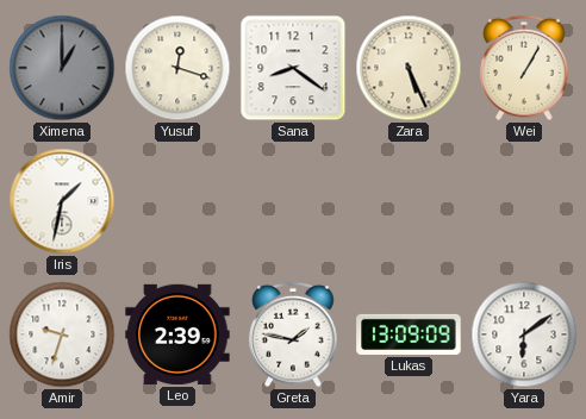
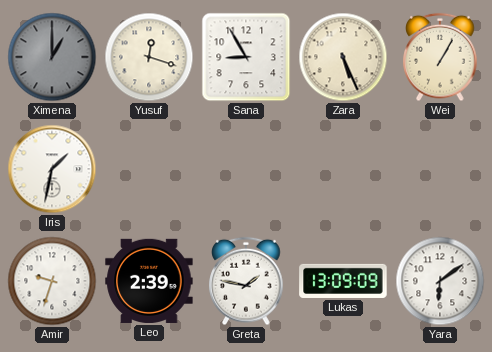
Sana: 8:21 -> 8:55 (246, 57)
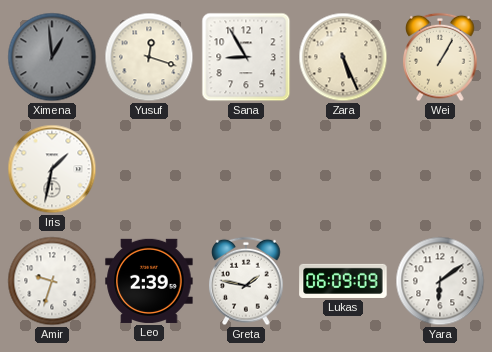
Ximena: 1:00 -> 12:59 (52, 57)
Lukas: 13:09 -> 06:09 (343, 281)
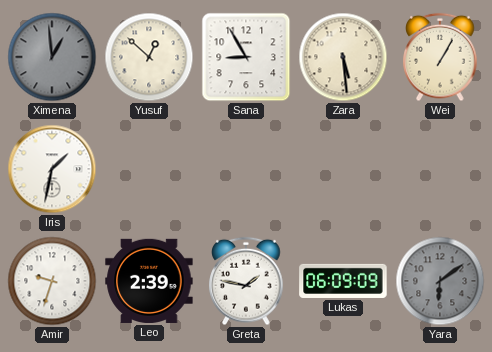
Yusuf: 12:18 -> 12:52 (149, 57)
Zara: 5:26 -> 5:29 (343, 57)
Yara dial: white -> grey (440, 281)
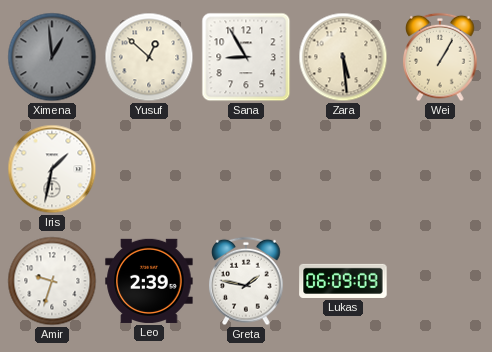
Yara: 6:09 -> none (440, 281)
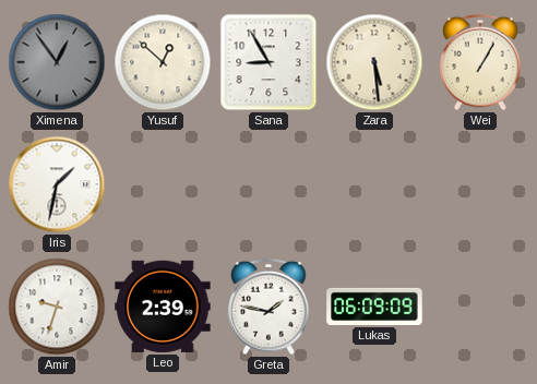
Ximena: 12:59 -> 12:54 (57, 62)
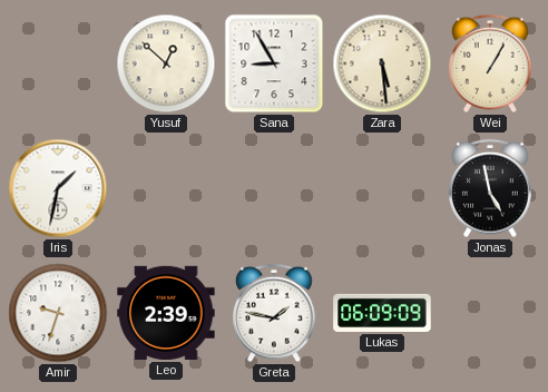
Ximena: 12:54 -> none (57, 62)
Jonas: none -> 4:58 (490, 188)
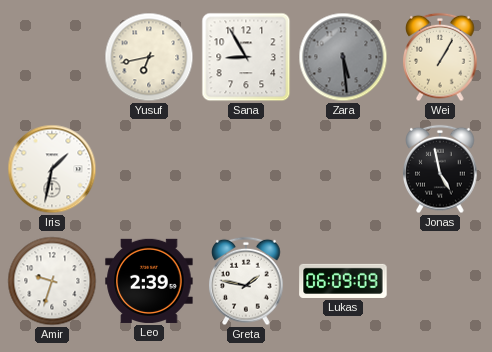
Yusuf: 12:52 -> 6:43 (149, 57)
Zara dial: cream -> grey (343, 57)
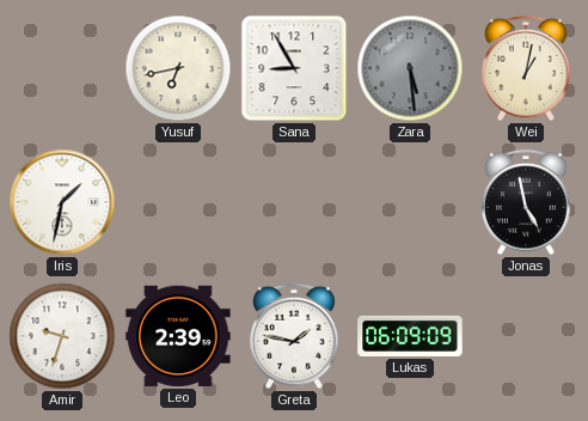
Wei: 1:05 -> 1:02 (526, 68)
